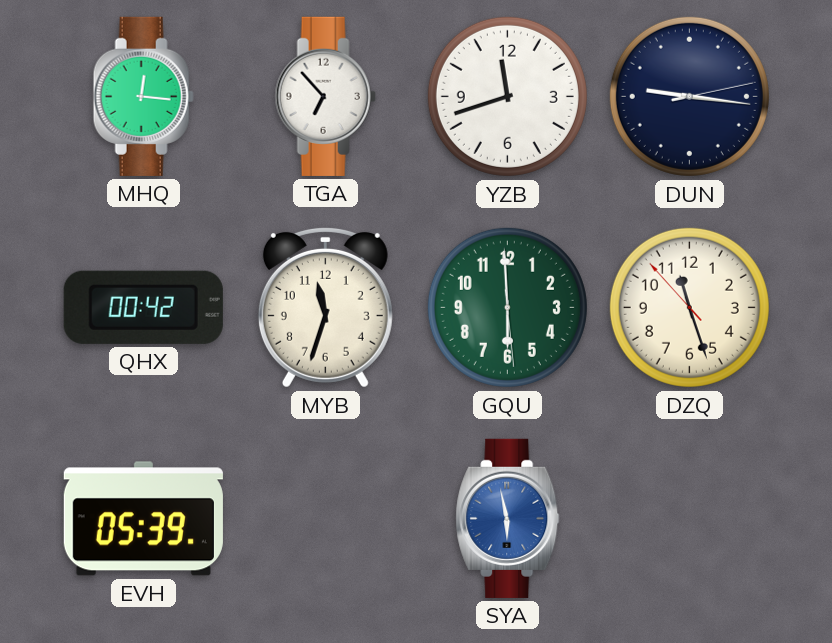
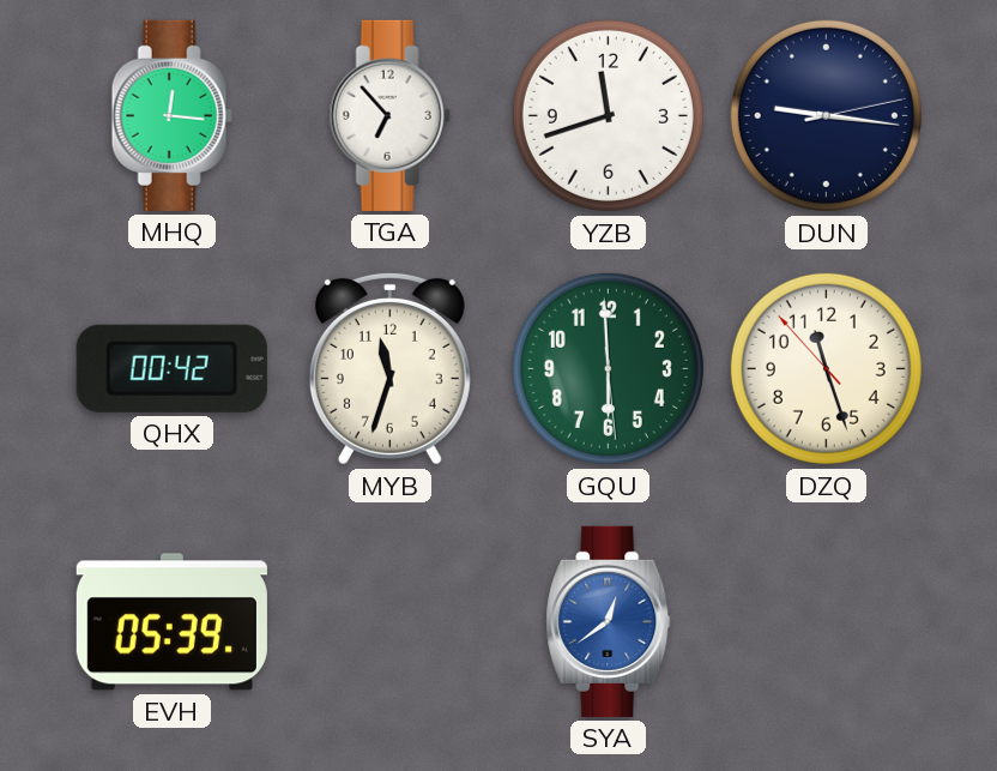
SYA: 5:58 -> 12:39 (609, 621)
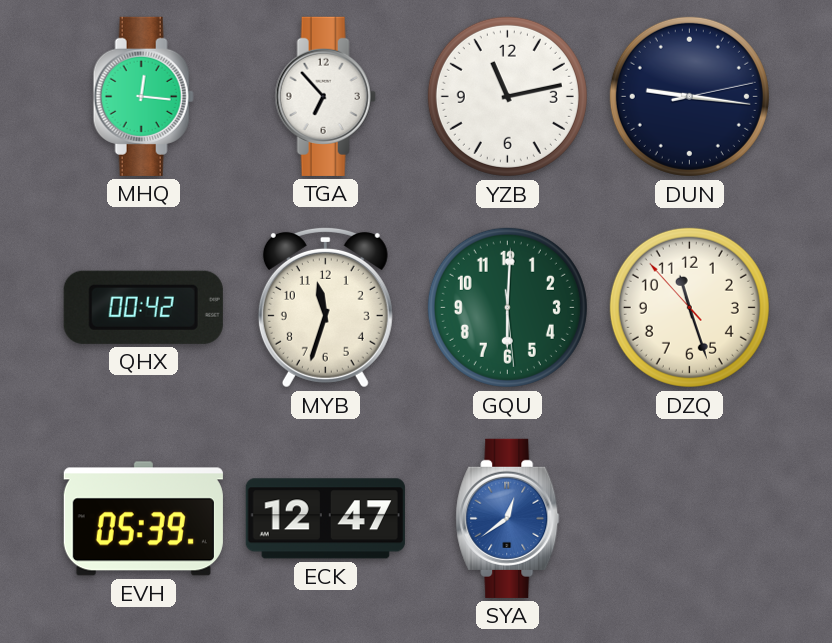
YZB: 11:42 -> 11:13 (507, 96)
GQU: 5:59 -> 6:00 (507, 307)
ECK: none -> 12:47 (325, 519)
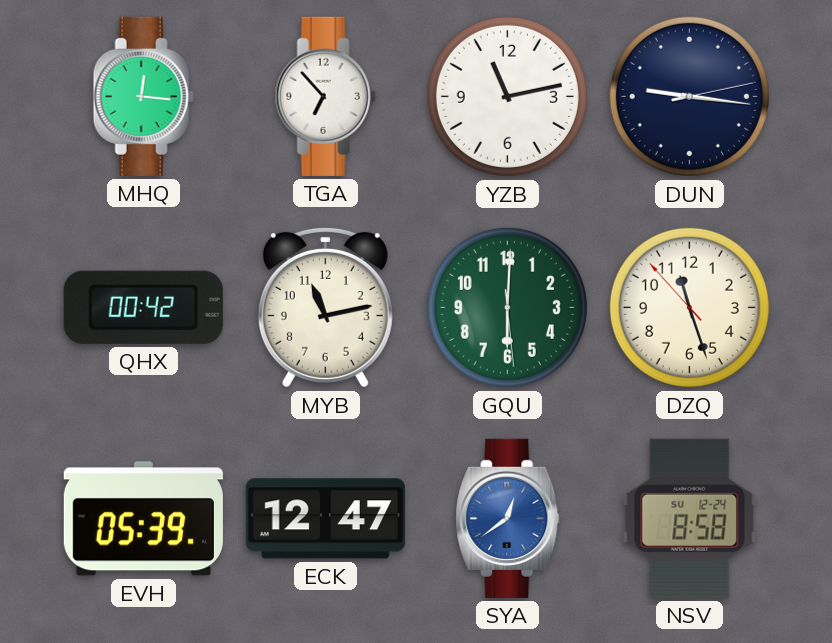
MYB: 11:33 -> 11:13 (325, 307)
NSV: none -> 8:58 (690, 518)
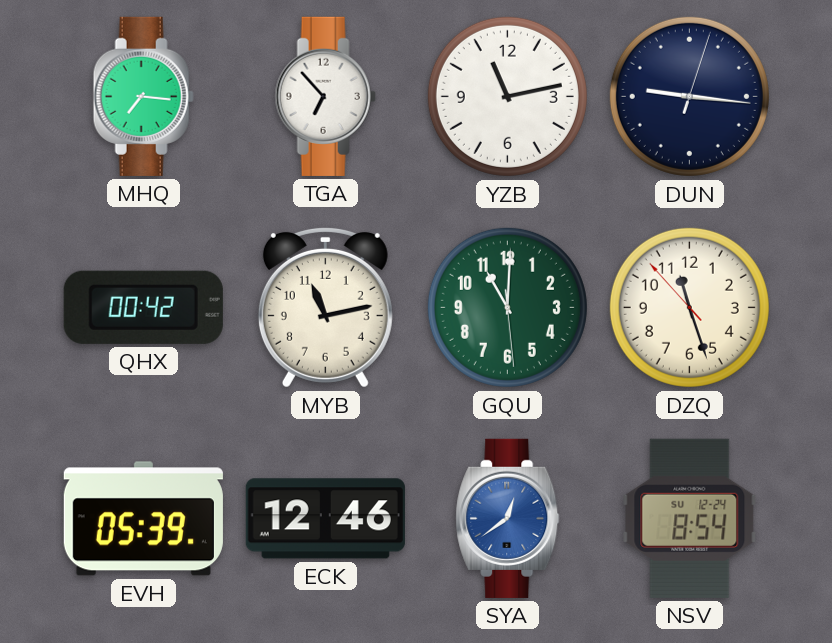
MHQ: 12:16 -> 7:16 (143, 96)
DUN: 9:16:13 -> 9:16:03 (689, 96)
GQU: 6:00 -> 11:00 (507, 307)
ECK: 12:47 -> 12:46 (325, 519)
NSV: 8:58 -> 8:54 (690, 518)
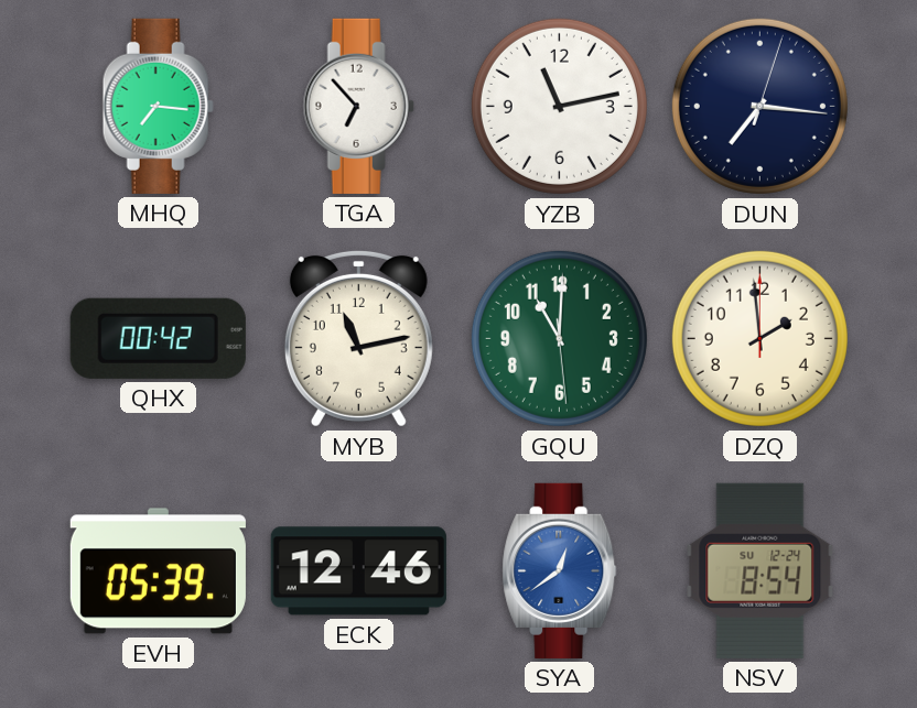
DUN: 9:16 -> 7:16 (759, 106)
DZQ: 11:26 -> 1:59 (759, 338)
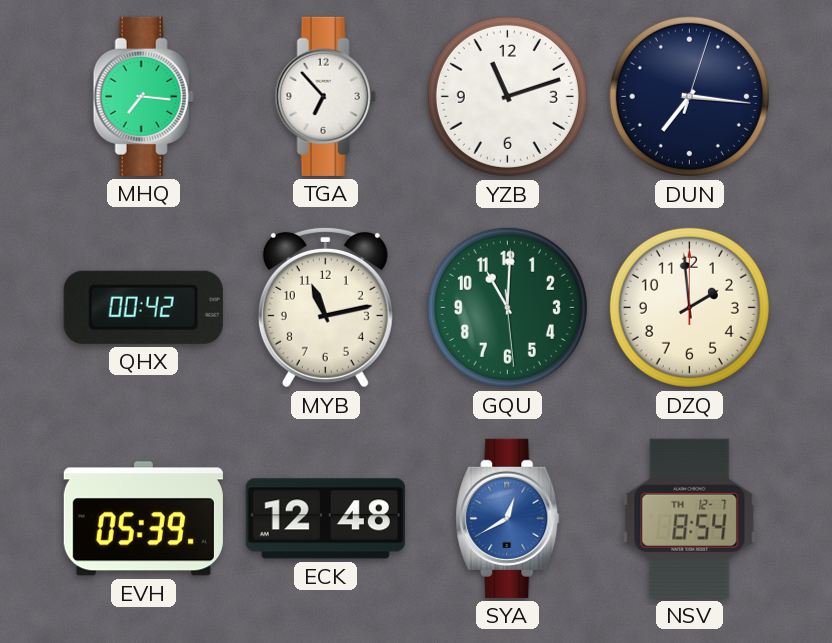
YZB: 11:13 -> 11:12 (507, 96)
ECK: 12:46 -> 12:48 (325, 519)
SYA: 12:39 -> 12:40 (508, 518)
NSV date: SU 12-24 -> TH 12-7 (690, 518)
